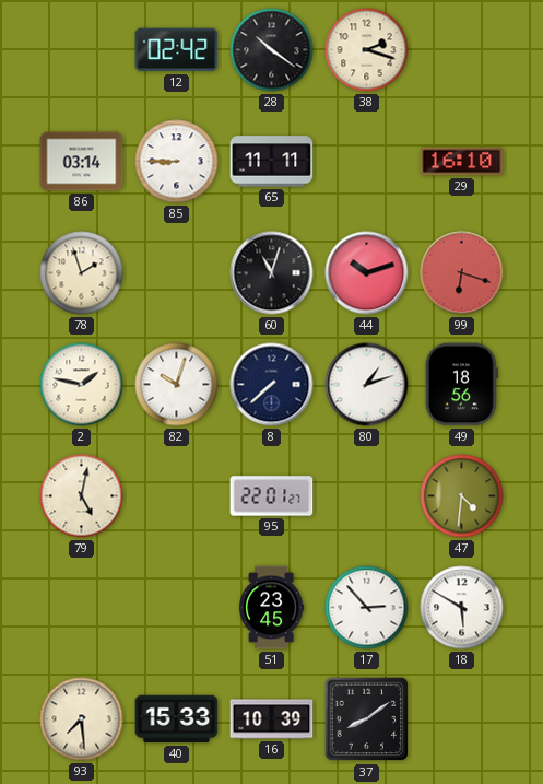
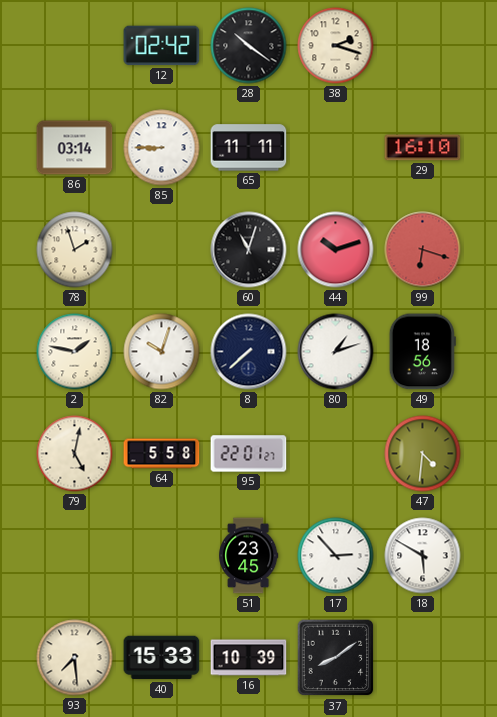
64: none -> 5:58 (162, 454)
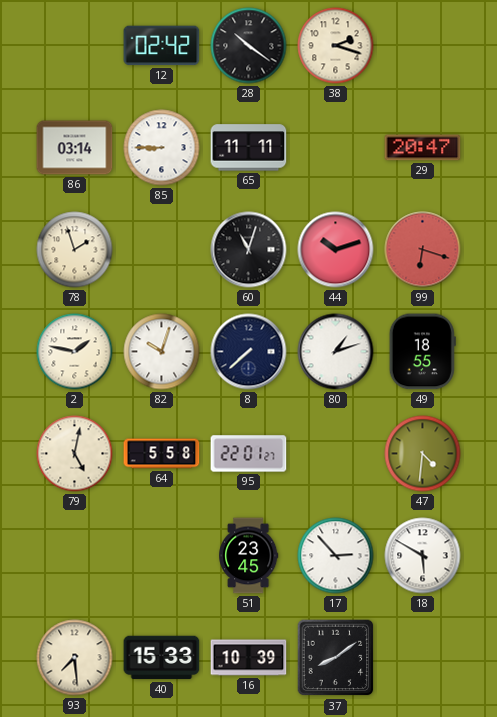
29: 16:10 -> 20:47 (423, 148)
49: 18:56 -> 18:55 (422, 352)
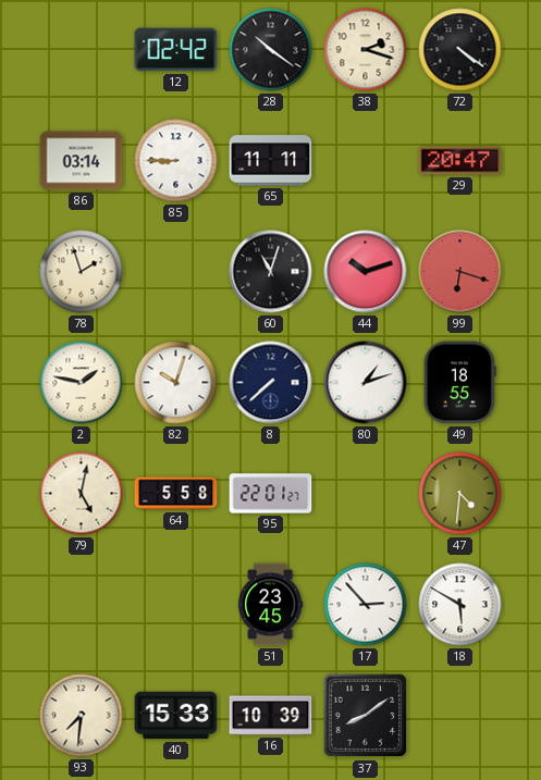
72: none -> 4:21 (460, 50)
93: 7:29 -> 7:31 (82, 716)
